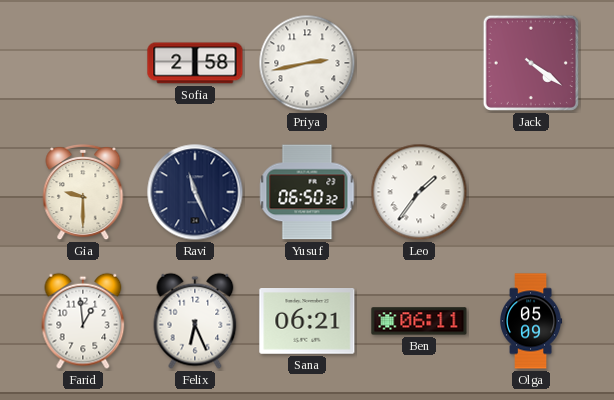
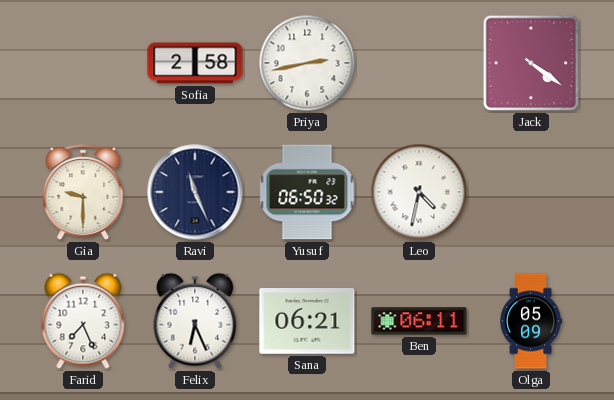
Leo: 1:36 -> 4:32 (419, 192)
Farid: 12:59 -> 7:26 (83, 321)
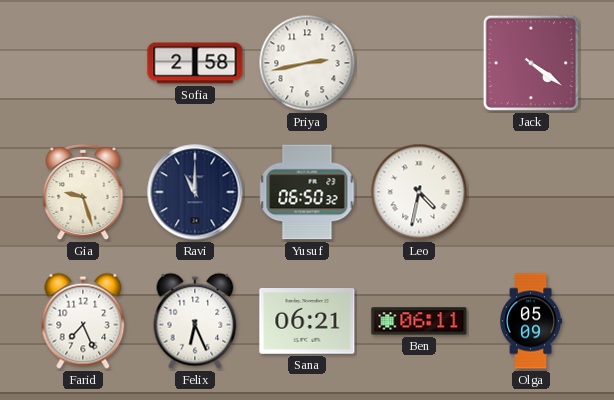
Gia: 9:30 -> 9:27 (83, 192)
Ravi: 11:26 -> 11:00 (195, 192)
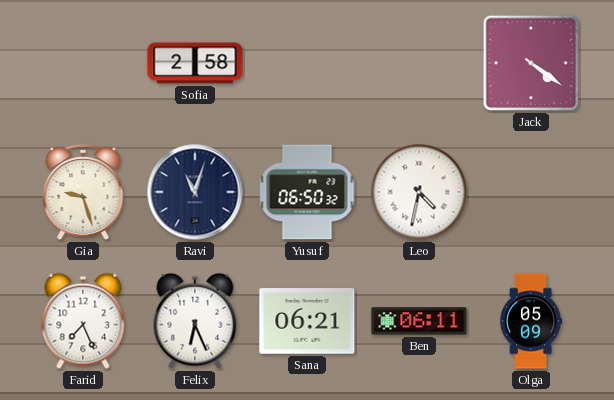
Priya: 2:43 -> none (307, 63)
Ravi: 11:00 -> 11:03 (195, 192)
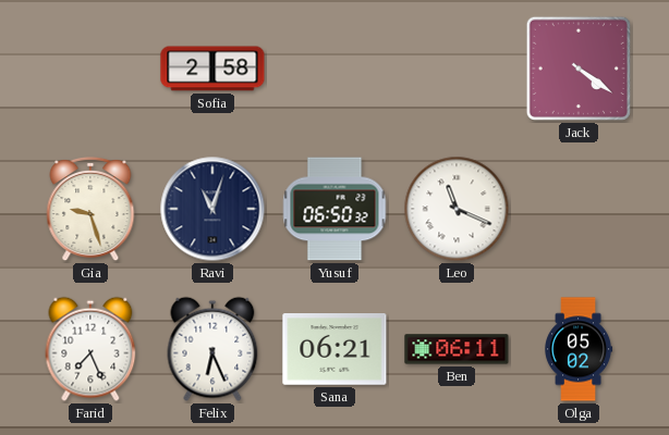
Leo: 4:32 -> 11:19 (457, 209)
Olga: 05:09 -> 05:02 (580, 349)
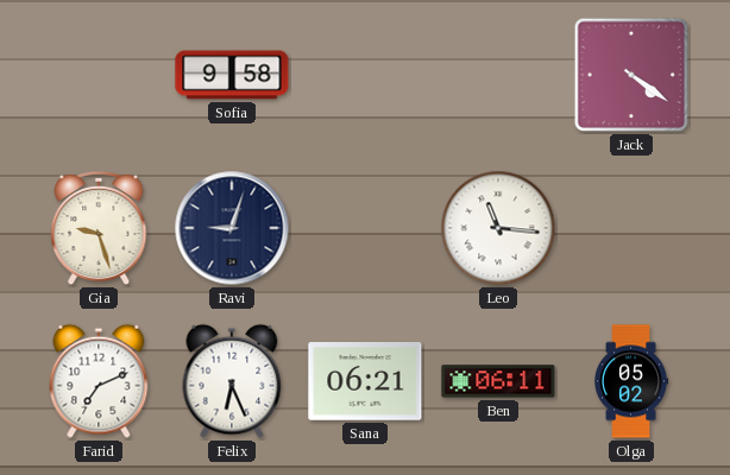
Sofia: 2:58 -> 9:58 (232, 75)
Ravi: 11:03 -> 9:03 (232, 228)
Yusuf: 06:50 -> none (334, 209)
Leo: 11:19 -> 11:16 (498, 228)
Farid: 7:26 -> 7:11 (99, 381)
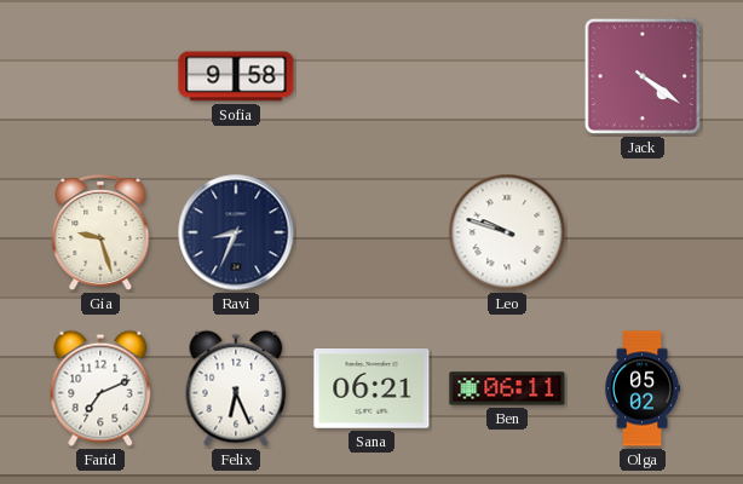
Ravi: 9:03 -> 8:34 (236, 232)
Leo: 11:16 -> 9:48 (507, 232)
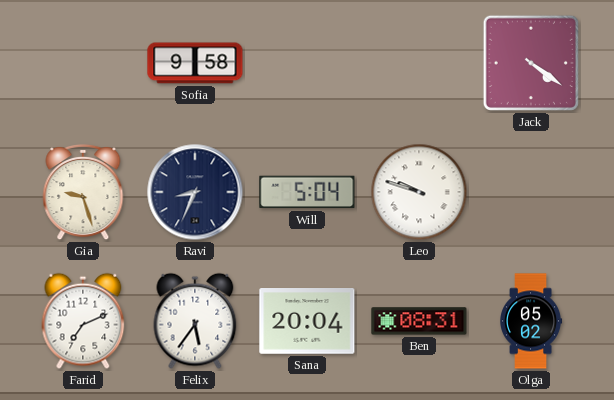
Will: none -> 5:04 (307, 192)
Felix: 6:26 -> 5:36 (195, 321)
Sana: 06:21 -> 20:04 (307, 322)
Ben: 06:11 -> 08:31 (419, 321)
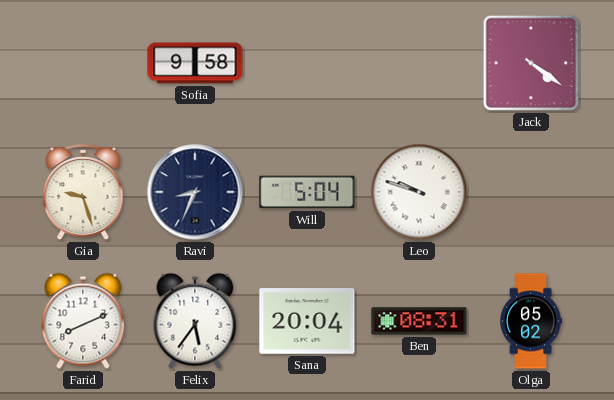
Farid: 7:11 -> 8:11 (83, 321)
